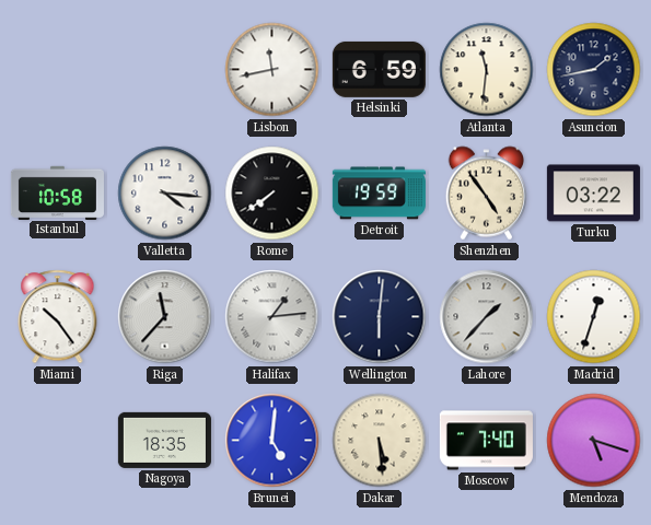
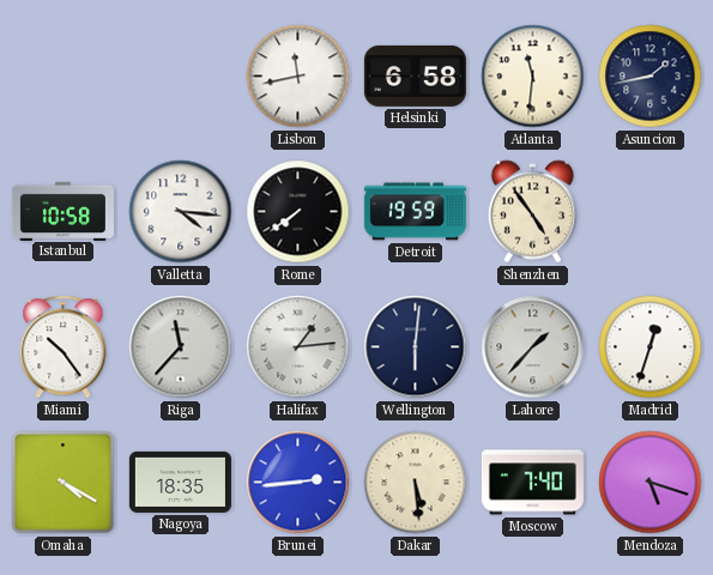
Helsinki: 6:59 -> 6:58 (415, 75)
Turku: 03:22 -> none (593, 194)
Omaha: none -> 4:20 (64, 483)
Brunei: 5:01 -> 2:44 (298, 483)
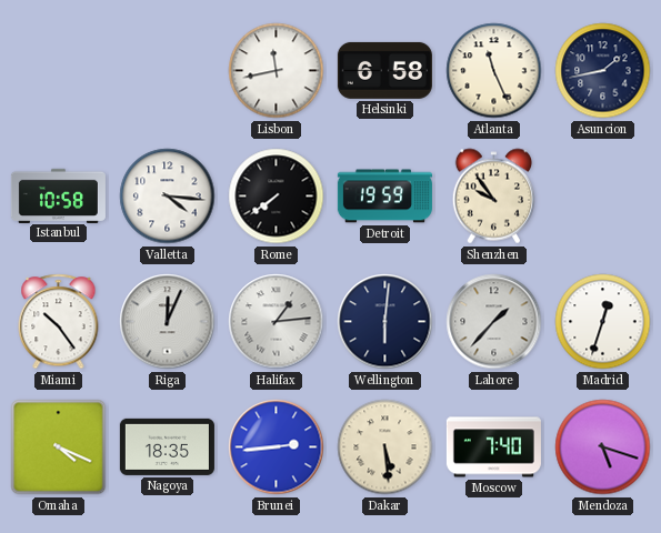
Atlanta: 11:31 -> 11:26 (494, 71)
Shenzhen: 4:54 -> 9:54 (494, 197)
Riga: 11:37 -> 12:04 (168, 322)
Omaha: 4:20 -> 4:19 (59, 447)
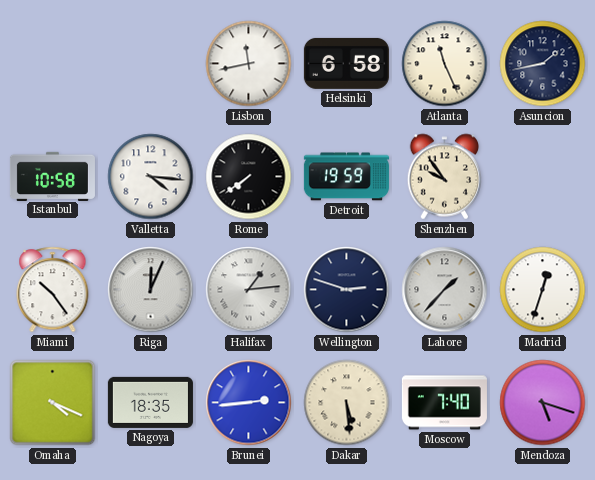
Wellington: 6:01 -> 2:48 (347, 290)
